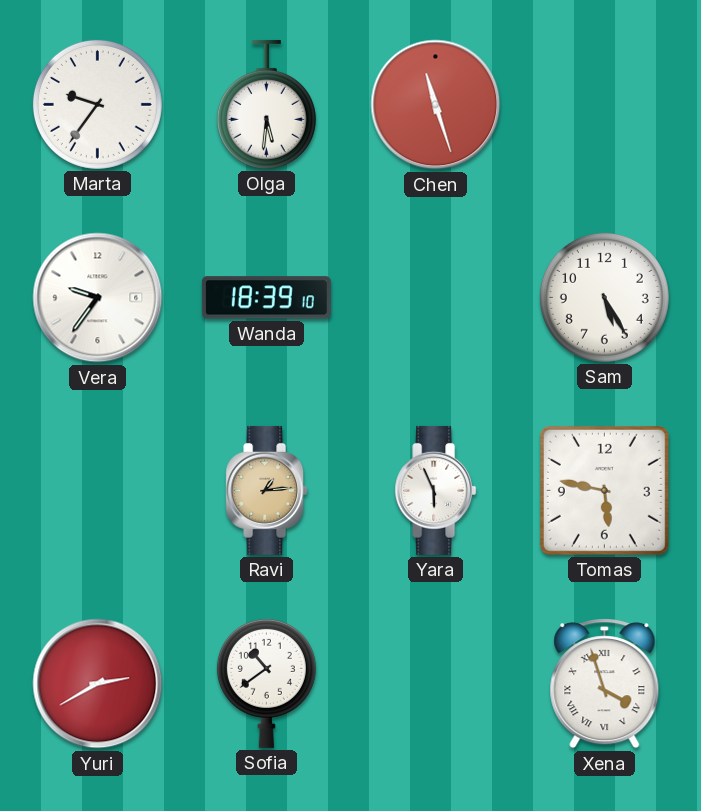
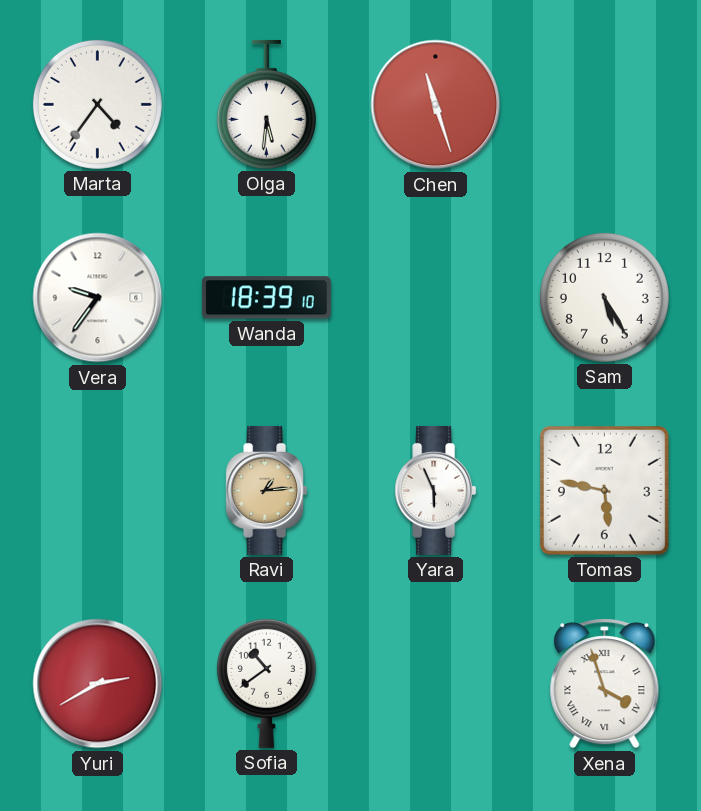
Marta: 9:36 -> 4:36 (97, 104)
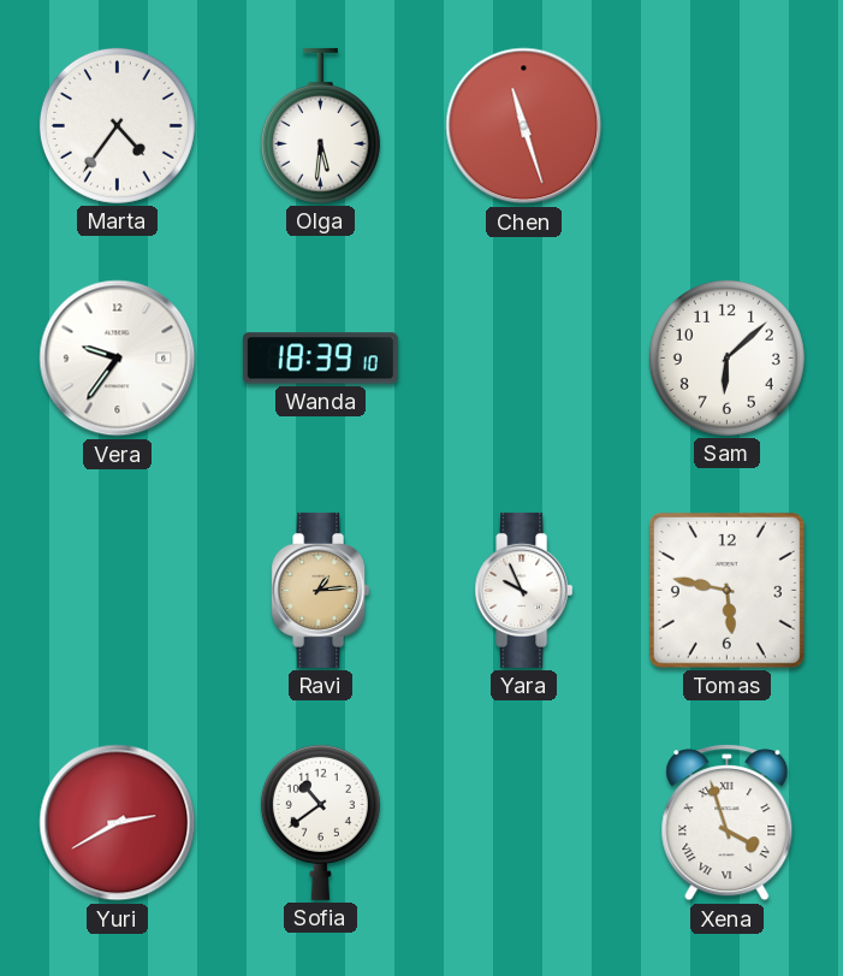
Sam: 5:25 -> 6:08 (726, 357)
Yara: 5:56 -> 9:56 (524, 590)
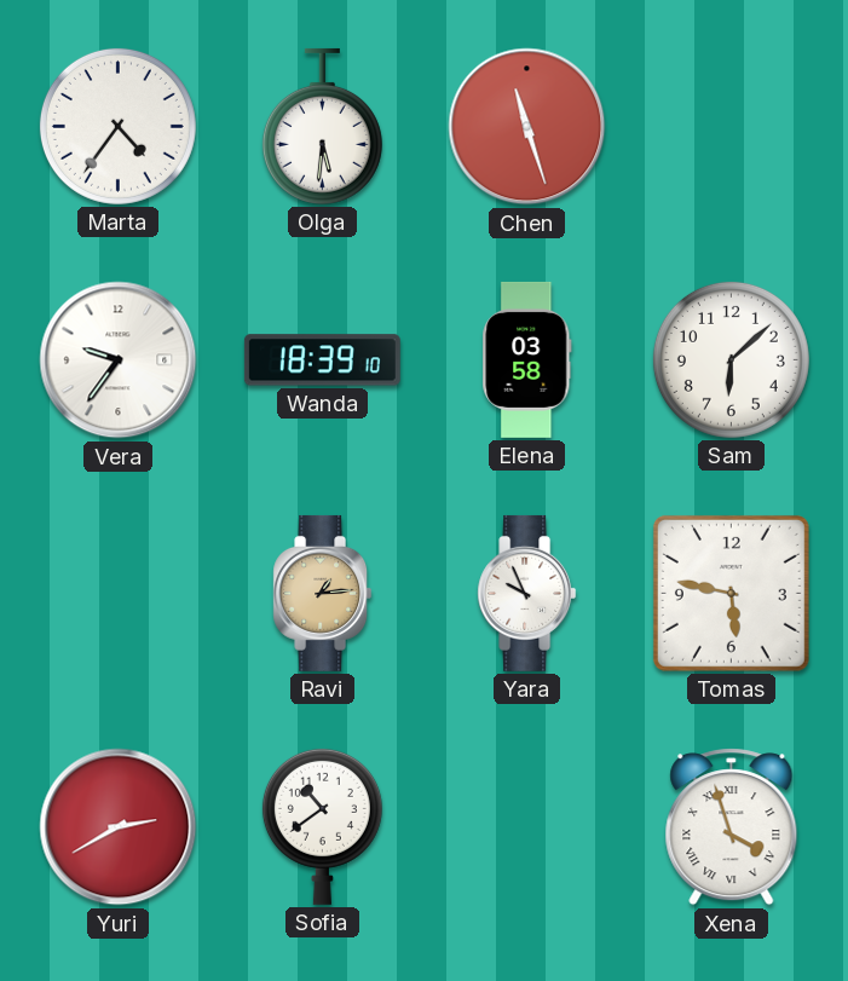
Elena: none -> 03:58 (527, 359)
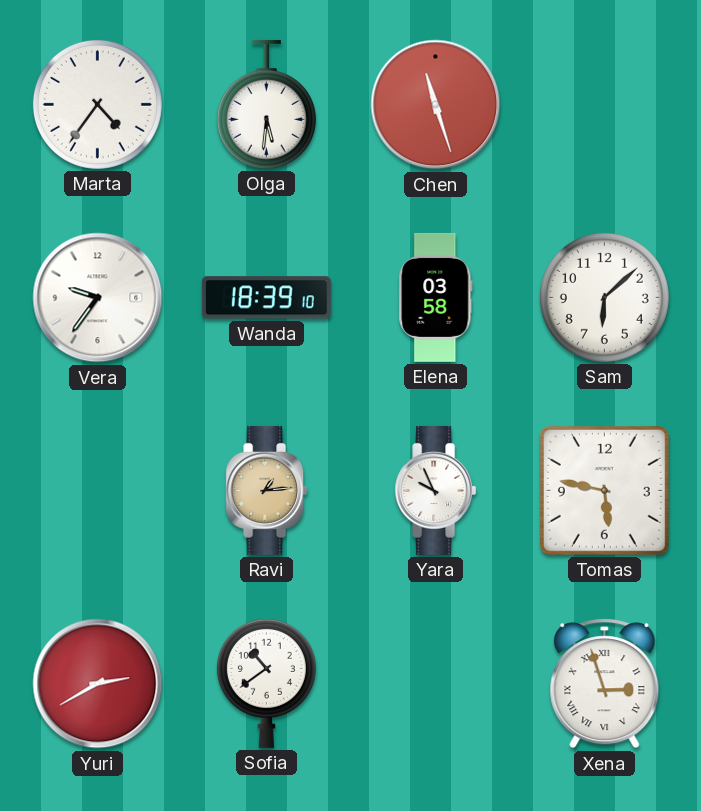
Xena: 3:57 -> 2:57 (605, 684)
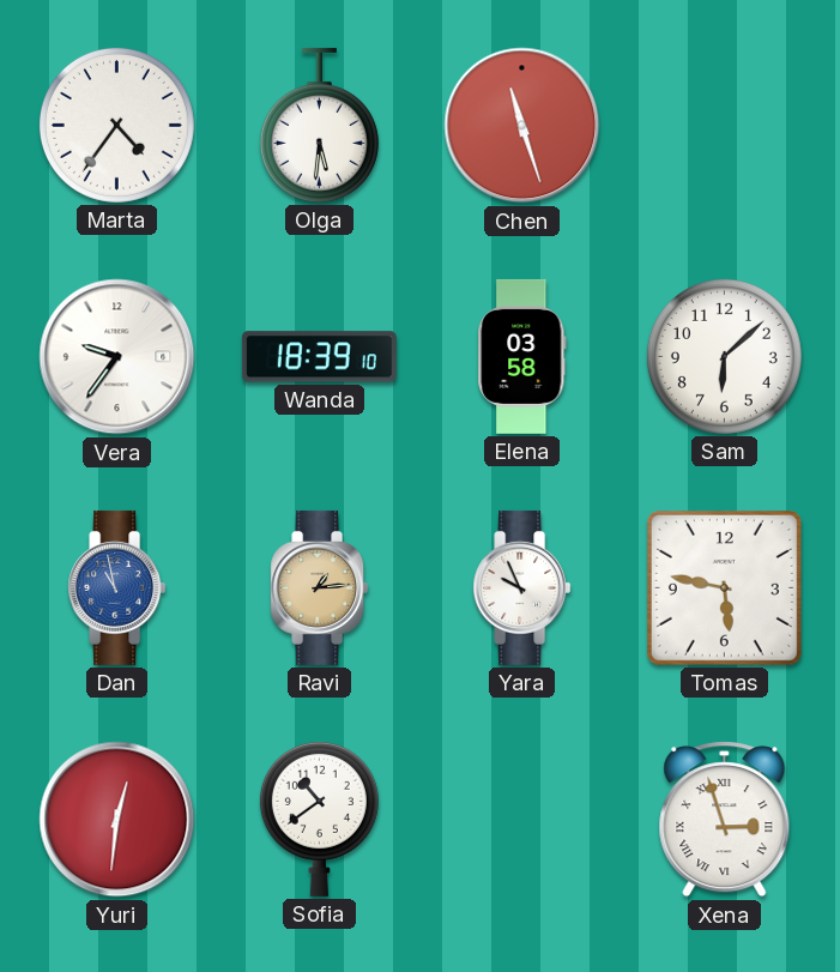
Dan: none -> 10:58 (117, 587)
Yuri: 2:40 -> 12:31 (117, 820)
